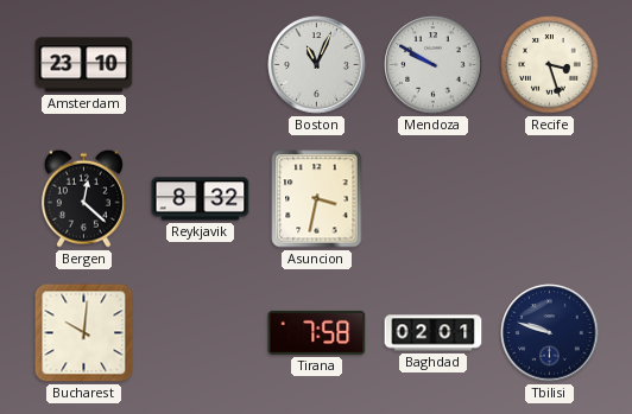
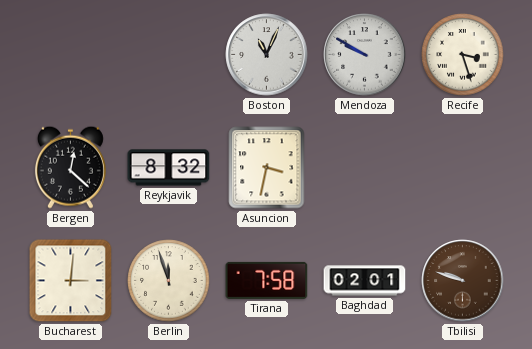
Amsterdam: 23:10 -> none (84, 65)
Bucharest: 10:01 -> 3:01 (71, 281)
Berlin: none -> 11:57 (169, 281)
Tbilisi dial: navy -> brown (463, 281)
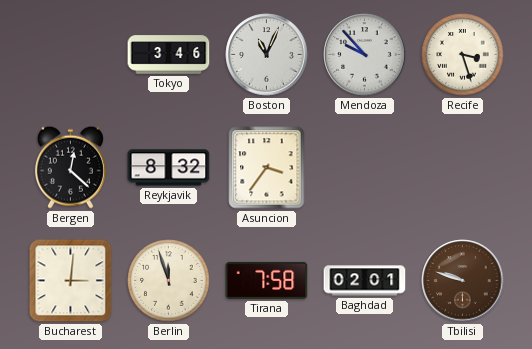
Tokyo: none -> 3:46 (169, 55)
Mendoza: 9:50 -> 9:53 (365, 55)
Asuncion: 3:32 -> 3:36 (267, 168)
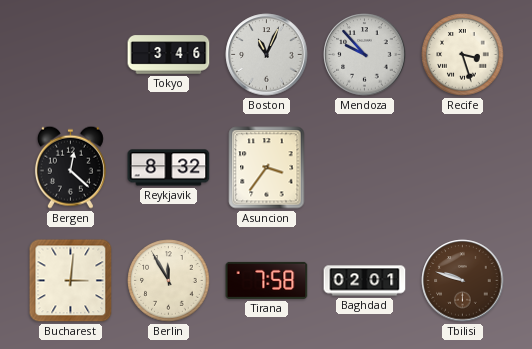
Berlin: 11:57 -> 11:55 (169, 281)
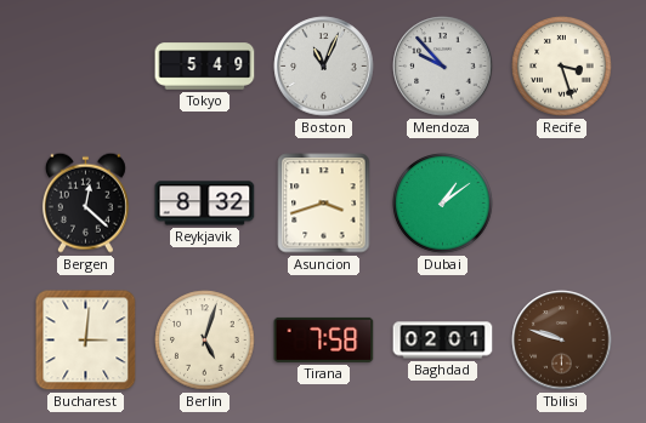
Tokyo: 3:46 -> 5:49 (205, 67)
Asuncion: 3:36 -> 3:42 (324, 204)
Dubai: none -> 1:09 (443, 204)
Berlin: 11:55 -> 5:03 (205, 341)
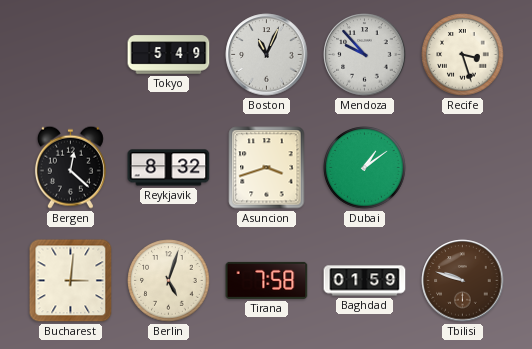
Baghdad: 02:01 -> 01:59 (365, 281)
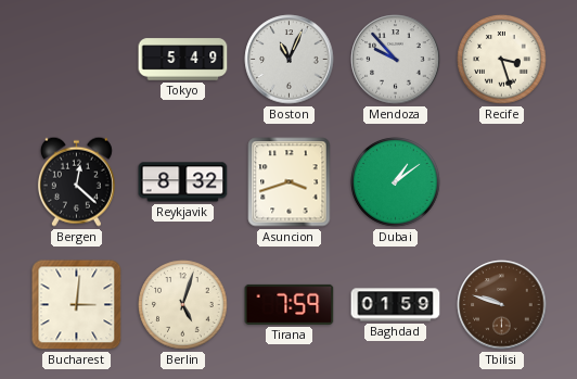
Tirana: 7:58 -> 7:59 (290, 304)
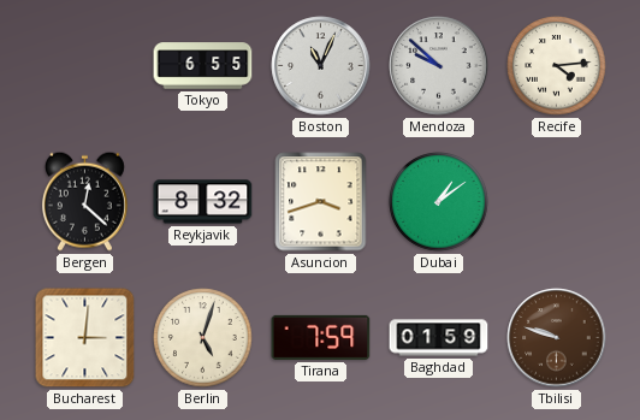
Tokyo: 5:49 -> 6:55 (203, 66)
Mendoza: 9:53 -> 9:52 (439, 66)
Recife: 3:27 -> 4:14 (557, 66)
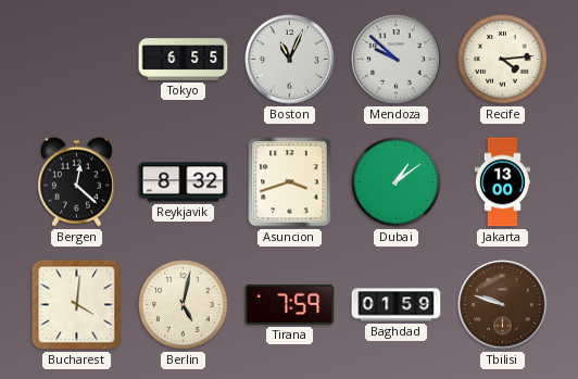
Jakarta: none -> 13:00 (502, 182)
Bucharest: 3:01 -> 4:01 (77, 305)
Berlin: 5:03 -> 5:02 (184, 305)
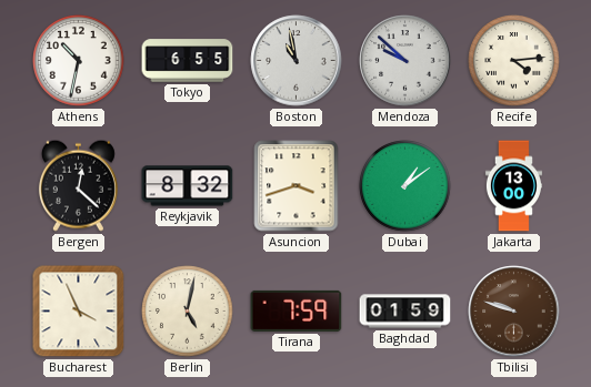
Athens: none -> 10:32 (79, 61)
Boston: 11:04 -> 10:58 (297, 61)
Bucharest: 4:01 -> 3:56 (79, 312)
